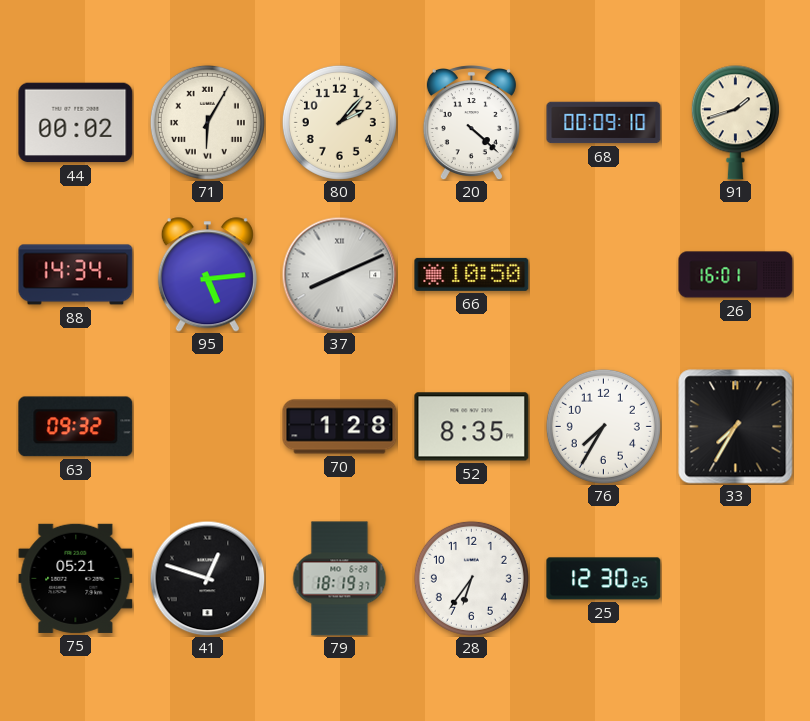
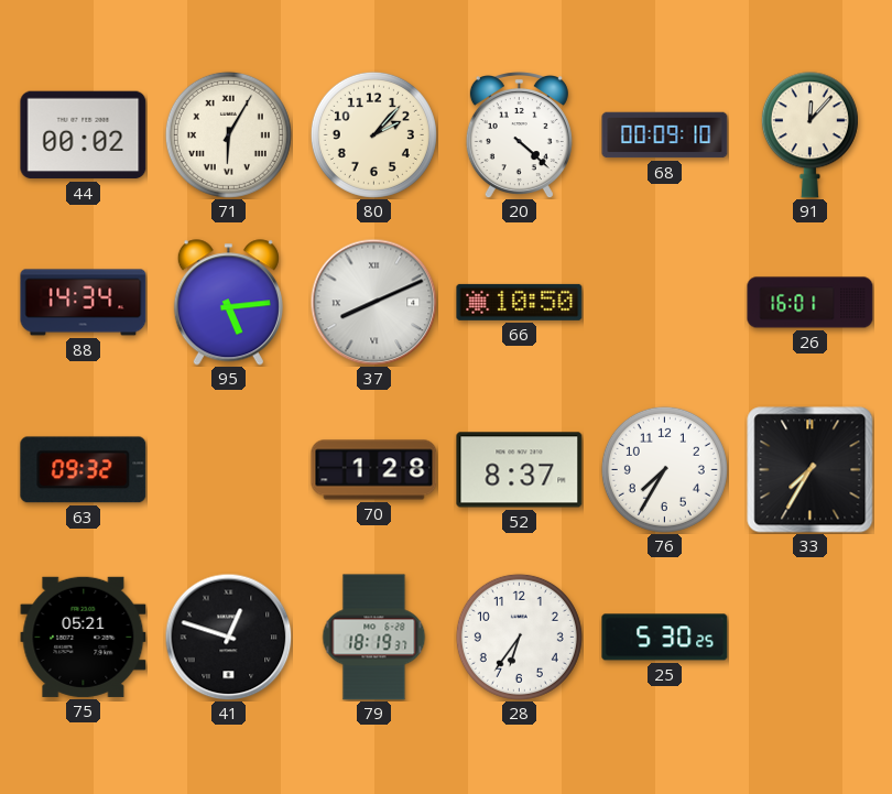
91: 1:42 -> 12:07 (809, 135)
52: 8:35 -> 8:37 (520, 470)
25: 12:30 -> 5:30 (665, 638)
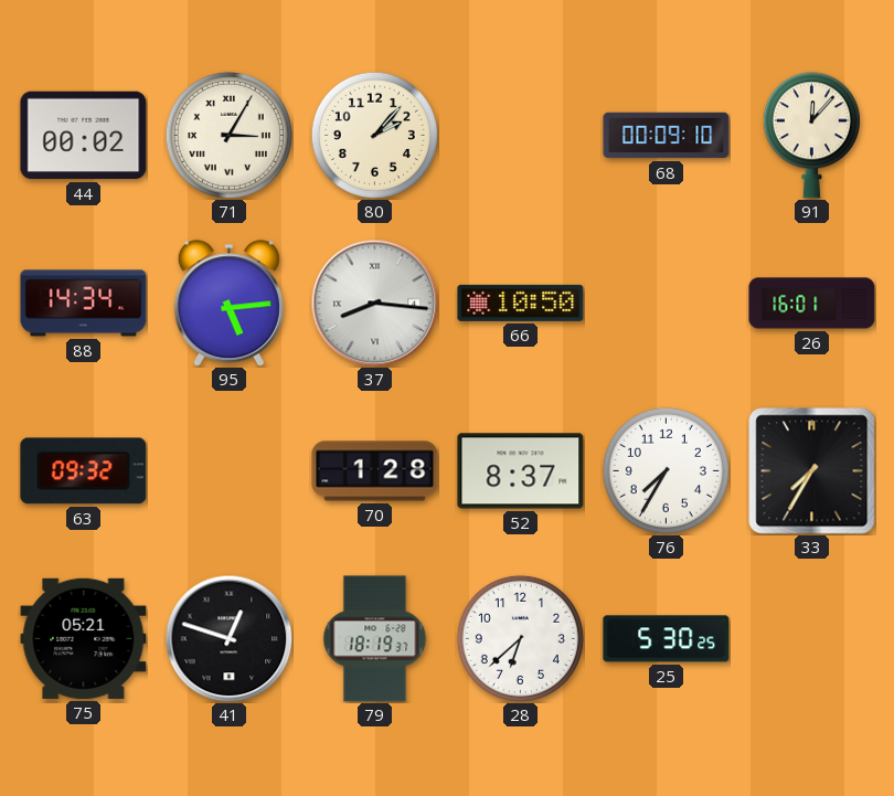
71: 6:05 -> 3:05 (228, 135)
20: 4:22 -> none (519, 135)
37: 8:11 -> 8:16 (374, 303)
28: 6:36 -> 6:38 (520, 638)
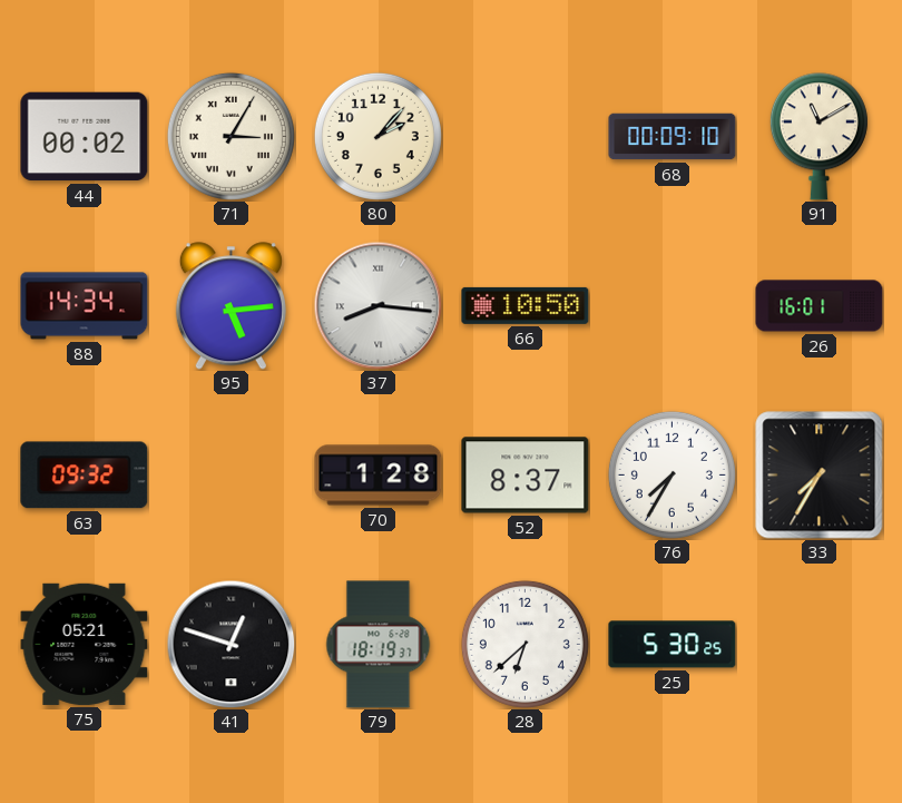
91: 12:07 -> 11:10 (818, 137)
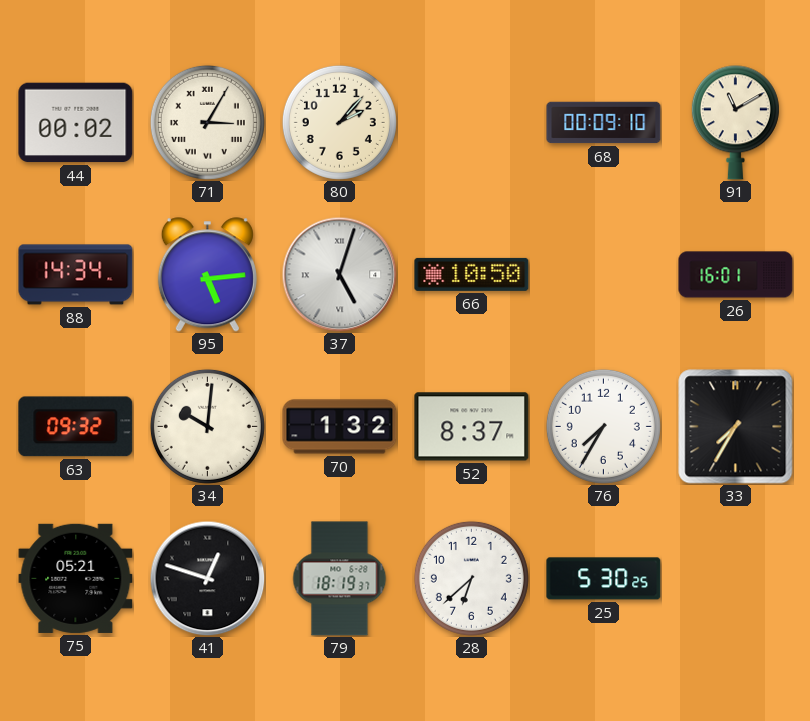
37: 8:16 -> 5:03 (339, 274)
34: none -> 10:01 (207, 426)
70: 1:28 -> 1:32 (340, 427)
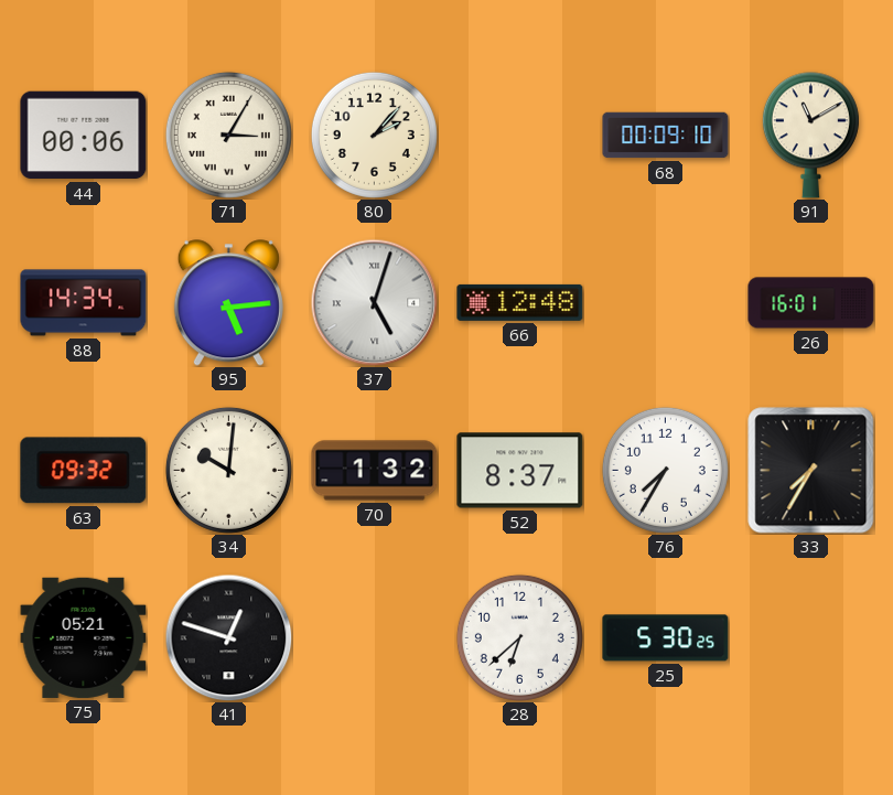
44: 00:02 -> 00:06 (84, 136)
66: 10:50 -> 12:48 (520, 302)
79: 18:19 -> none (340, 579)
